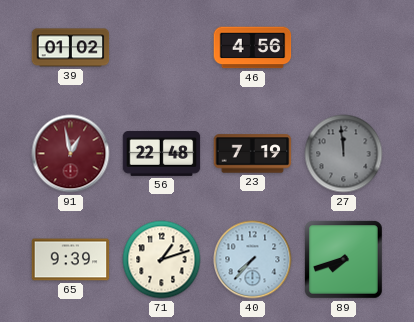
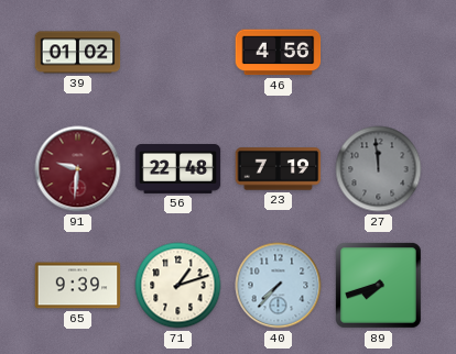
91: 12:58 -> 9:31 (78, 169)
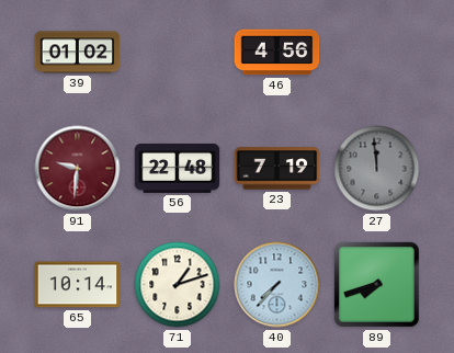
65: 9:39 -> 10:14 (78, 285)
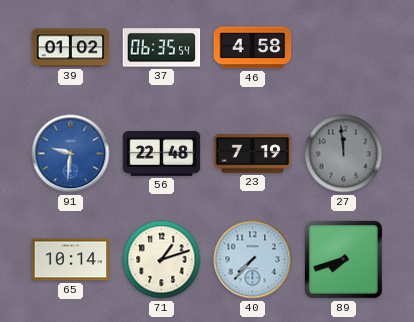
37: none -> 06:35 (162, 48)
46: 4:56 -> 4:58 (253, 48)
91 dial: burgundy -> blue (71, 154)
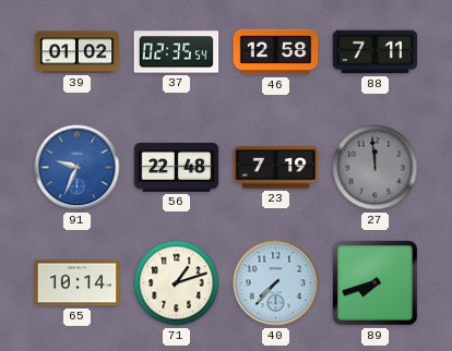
37: 06:35 -> 02:35 (177, 52)
46: 4:58 -> 12:58 (276, 52)
88: none -> 7:11 (376, 52)
91: 9:31 -> 9:34 (78, 168)
